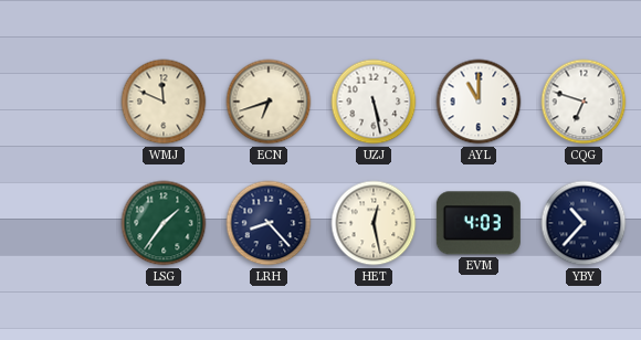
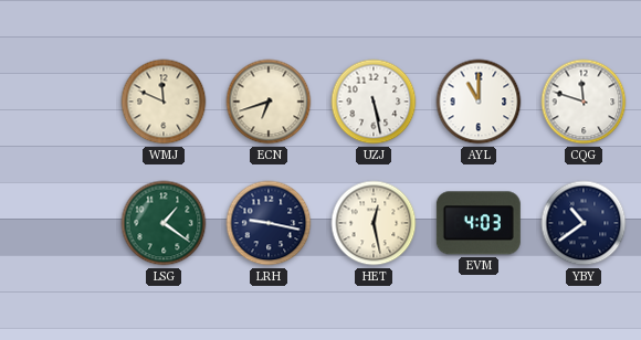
CQG: 6:48 -> 11:48 (584, 102)
LSG: 1:36 -> 1:21 (164, 223)
LRH: 8:23 -> 9:17 (269, 223)
YBY: 10:37 -> 10:39 (584, 223)
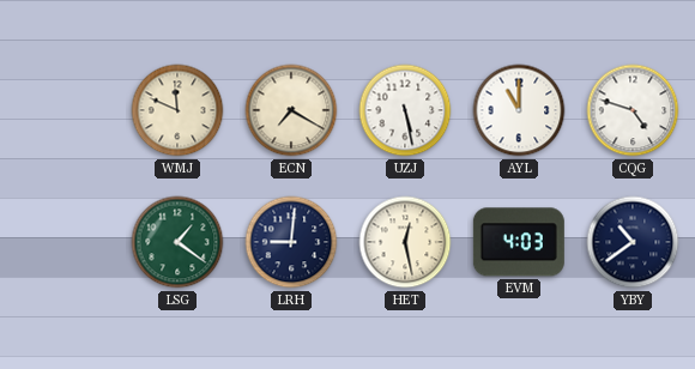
ECN: 6:42 -> 7:20 (291, 110)
CQG: 11:48 -> 4:48 (633, 110)
LRH: 9:17 -> 9:01 (291, 242)
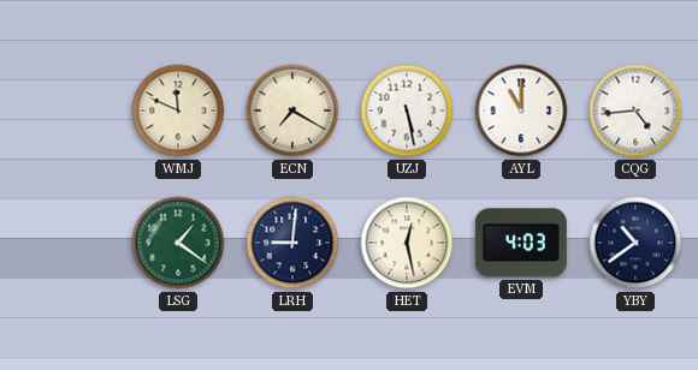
CQG: 4:48 -> 4:44 (635, 111)
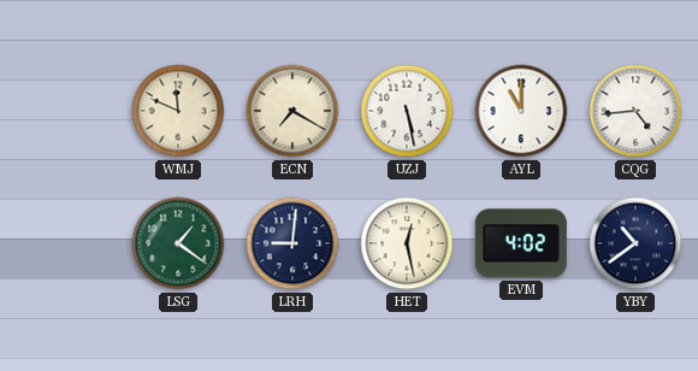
EVM: 4:03 -> 4:02 (521, 243)
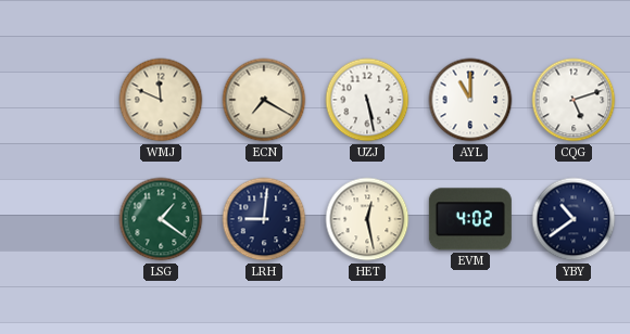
CQG: 4:44 -> 5:12 (574, 100)
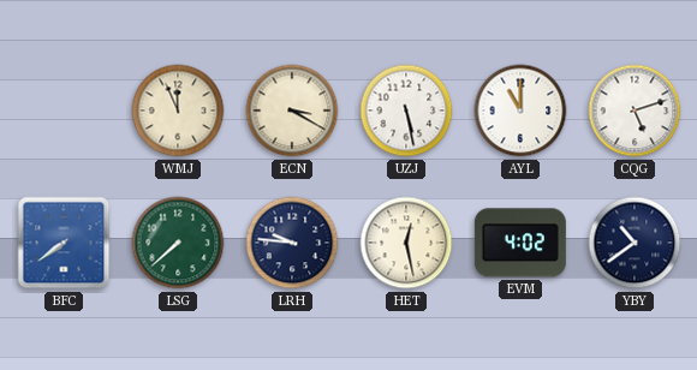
WMJ: 11:49 -> 11:56 (178, 111)
ECN: 7:20 -> 3:20 (292, 111)
BFC: none -> 7:39 (64, 243)
LSG: 1:21 -> 7:38 (178, 243)
LRH: 9:01 -> 9:46 (292, 243)
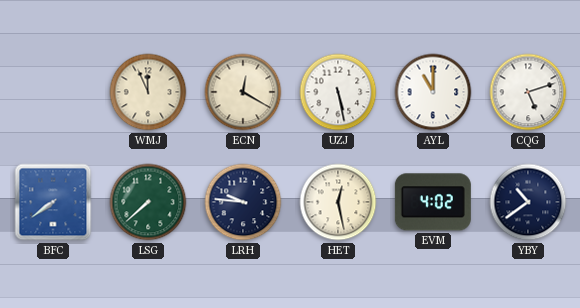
ECN: 3:20 -> 12:20 (243, 92)
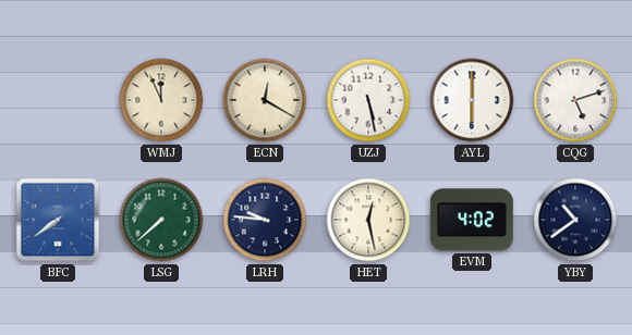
AYL: 11:00 -> 6:00 (472, 100)
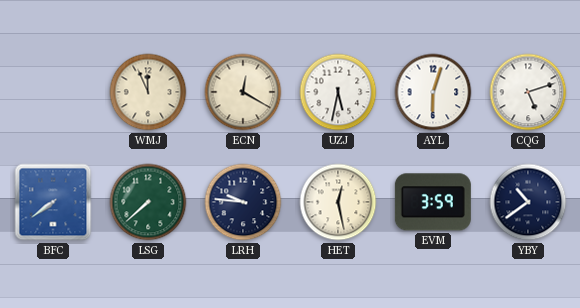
UZJ: 5:28 -> 5:32 (338, 92)
AYL: 6:00 -> 6:03 (433, 92)
EVM: 4:02 -> 3:59 (433, 202)
